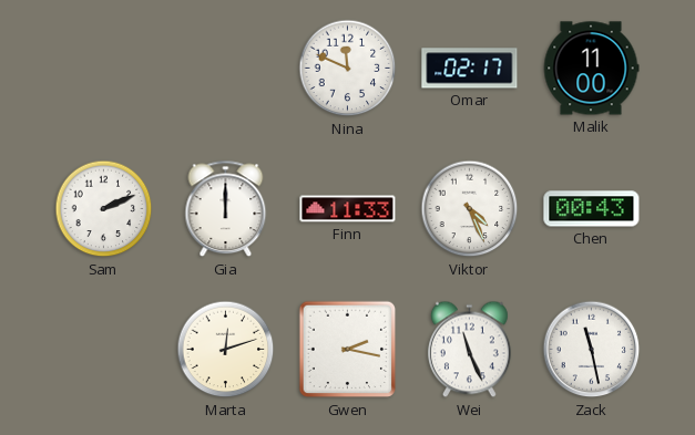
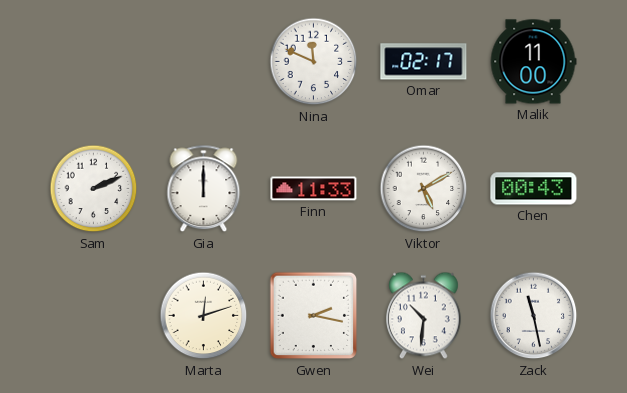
Viktor: 4:26 -> 5:10 (424, 189)
Wei: 11:26 -> 10:31 (423, 316)
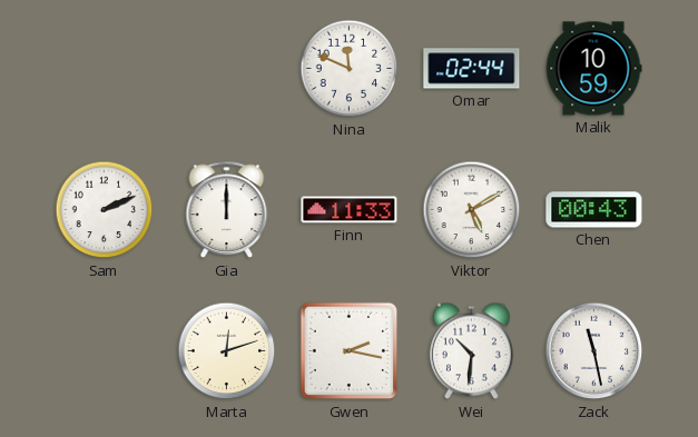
Omar: 02:17 -> 02:44 (472, 69)
Malik: 11:00 -> 10:59 (593, 69)
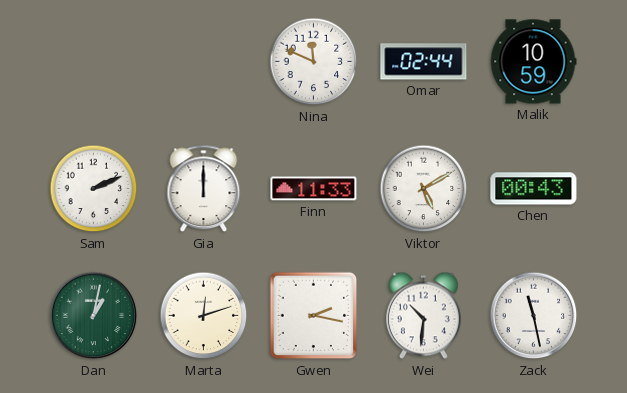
Dan: none -> 1:02 (94, 316)
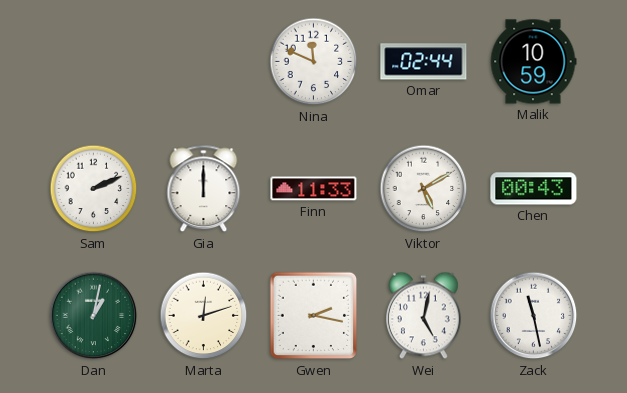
Wei: 10:31 -> 5:02 (423, 316)
